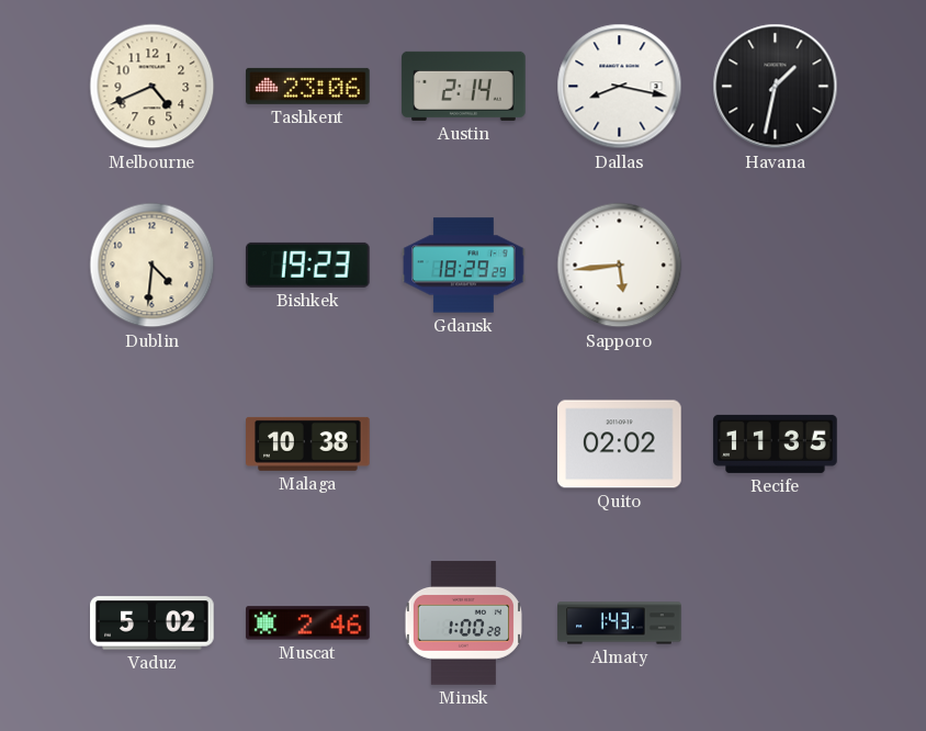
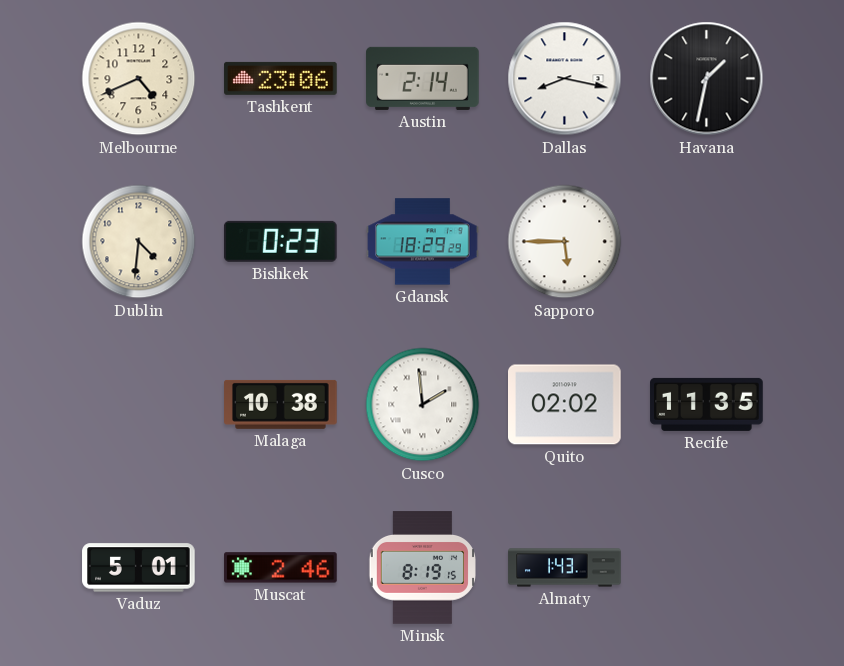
Bishkek: 19:23 -> 0:23 (280, 241)
Sapporo: 5:44 -> 5:45 (565, 242)
Cusco: none -> 1:59 (423, 405)
Vaduz: 5:02 -> 5:01 (139, 568)
Minsk: 1:00 -> 8:19 (422, 568)
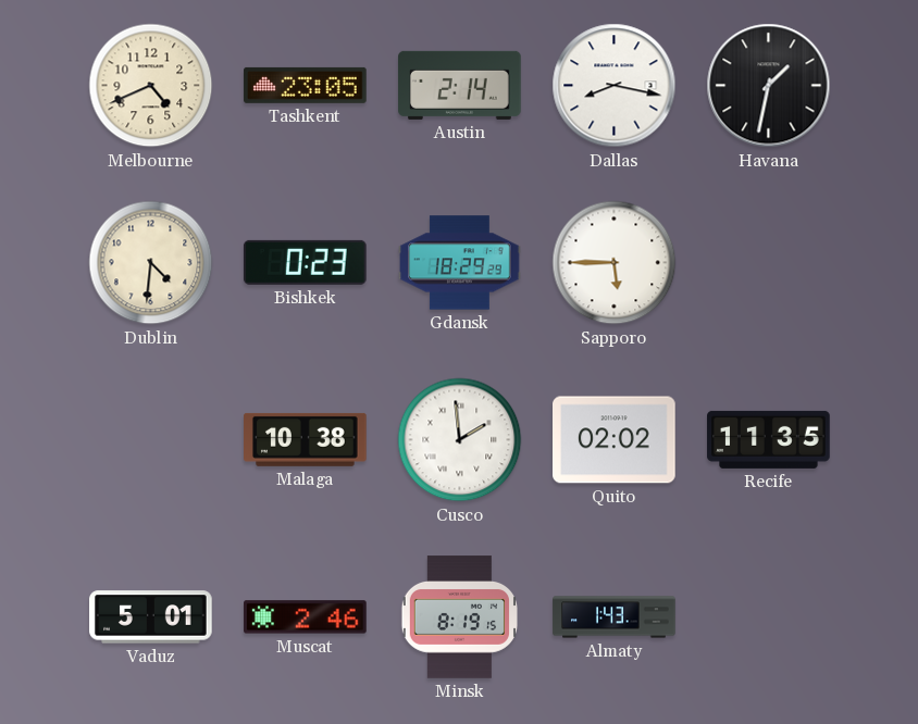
Tashkent: 23:06 -> 23:05 (306, 85)
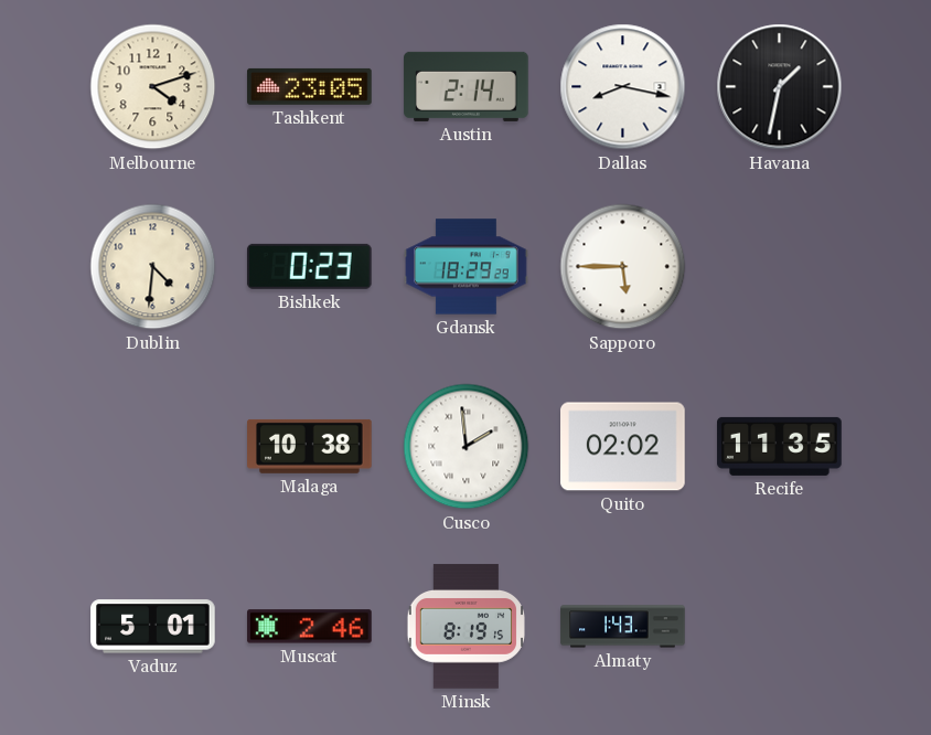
Melbourne: 4:41 -> 4:12 (153, 87)
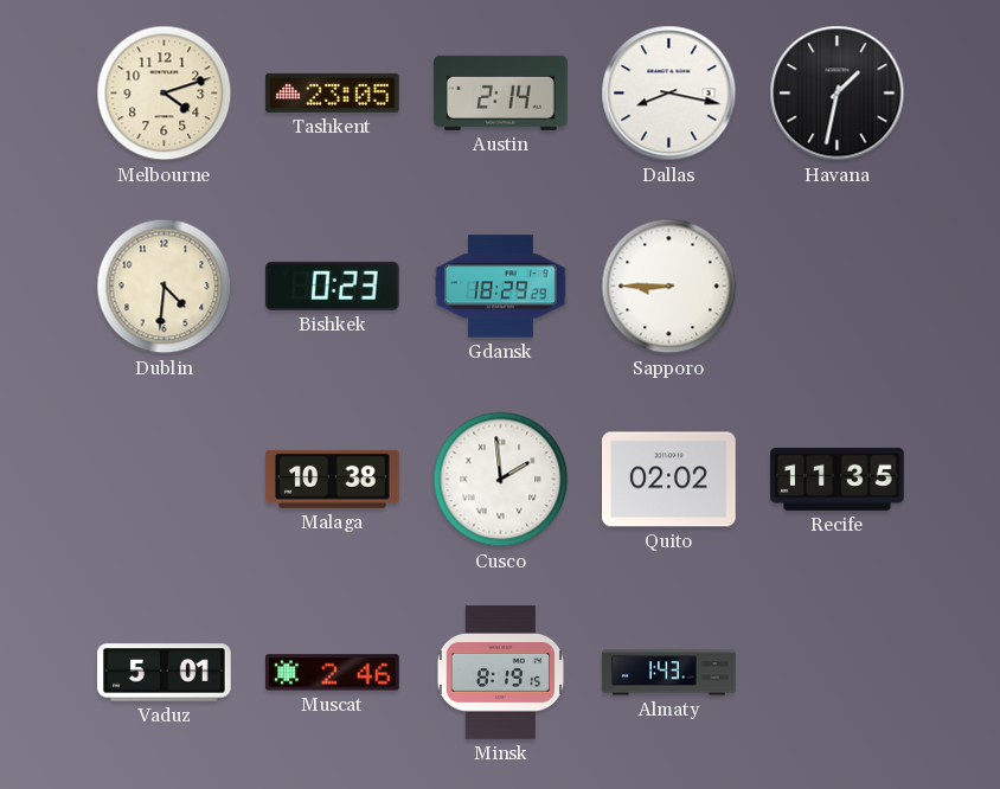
Sapporo: 5:45 -> 8:45 (669, 287)
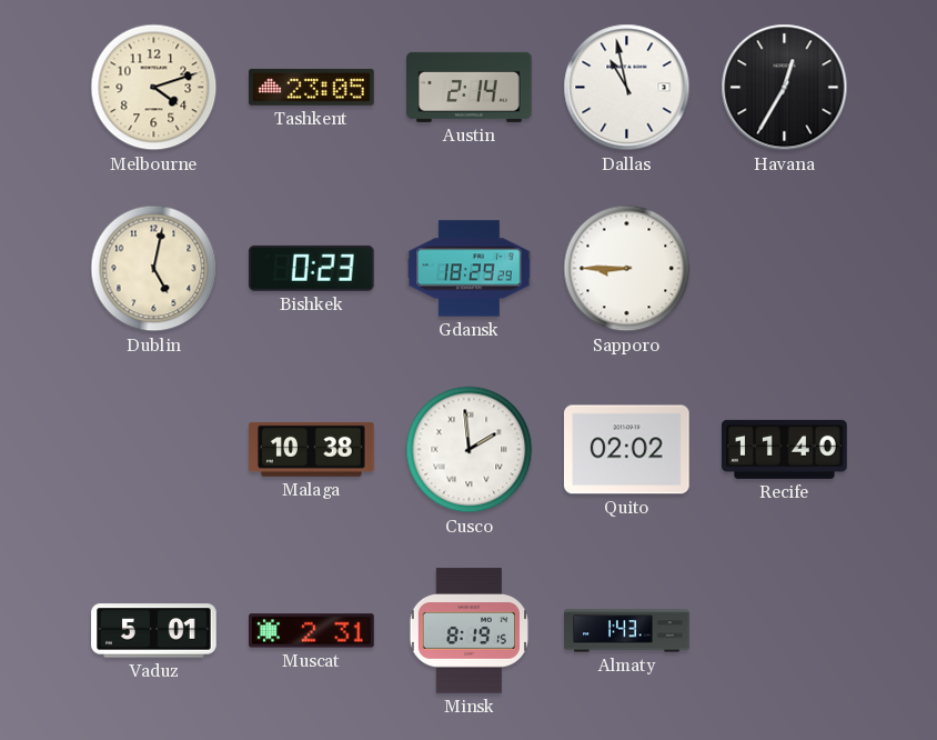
Dallas: 8:17 -> 10:58 (627, 88)
Havana: 1:32 -> 12:35 (785, 88)
Dublin: 4:31 -> 5:02 (154, 269)
Recife: 11:35 -> 11:40 (785, 449)
Muscat: 2:46 -> 2:31 (312, 631)
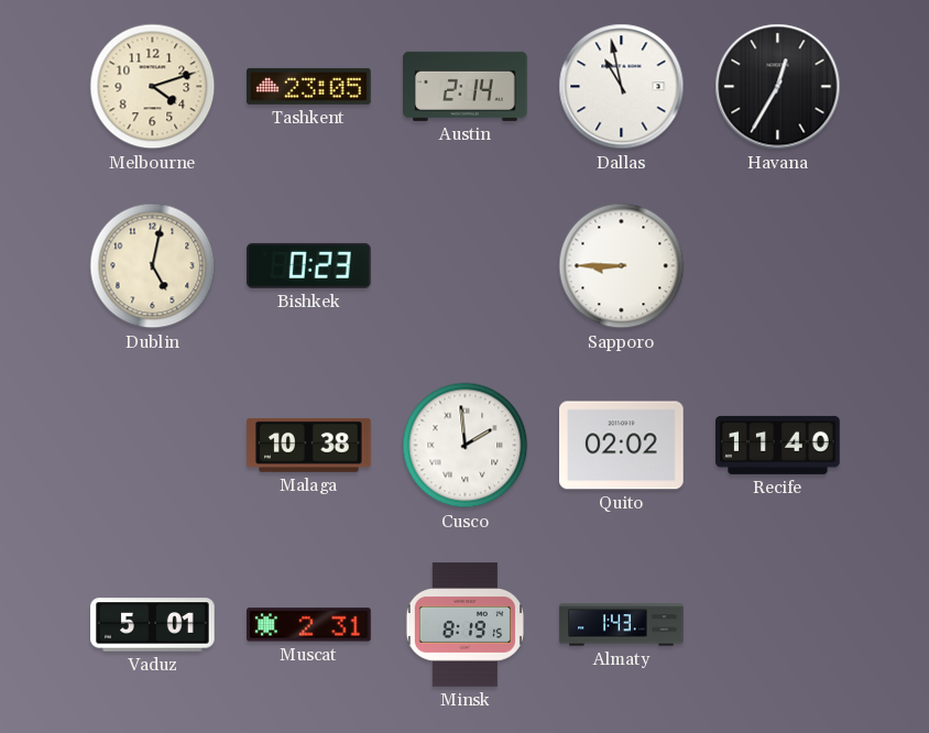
Gdansk: 18:29 -> none (470, 269)
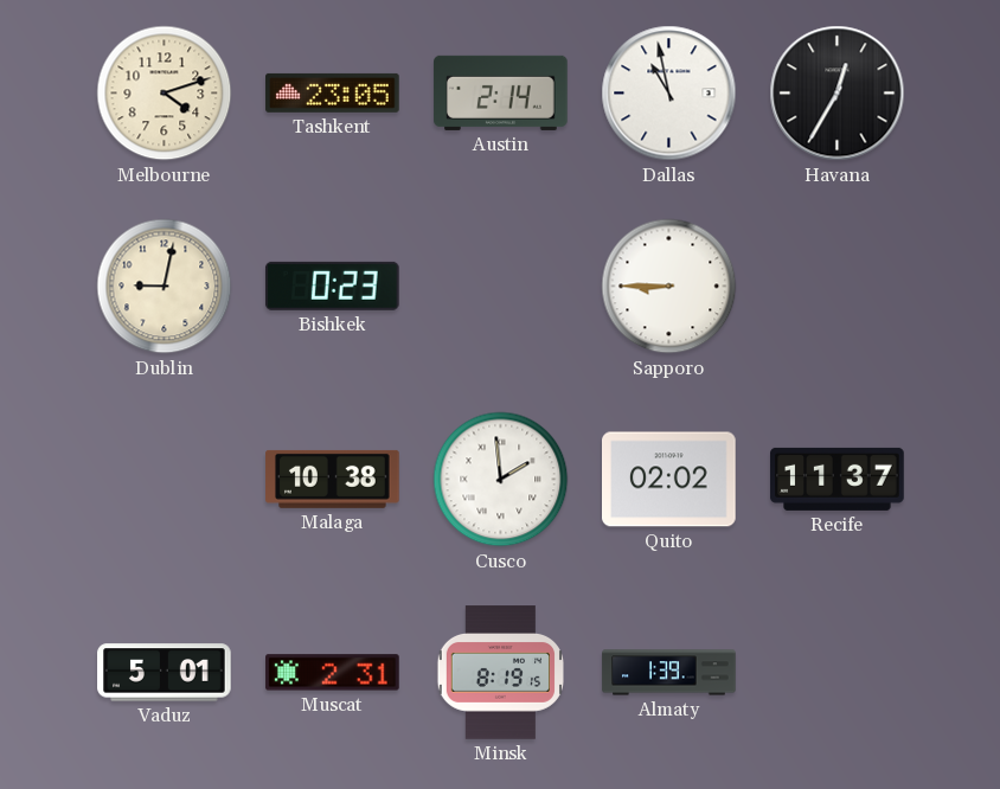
Dublin: 5:02 -> 9:02 (165, 287)
Recife: 11:40 -> 11:37 (838, 479)
Almaty: 1:43 -> 1:39 (669, 673)
